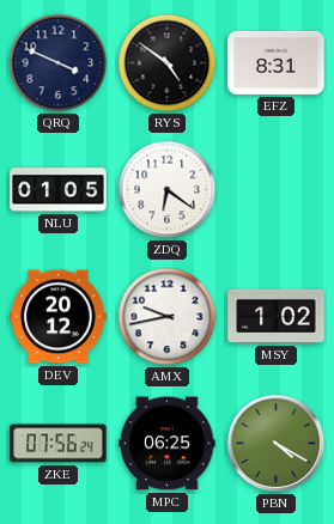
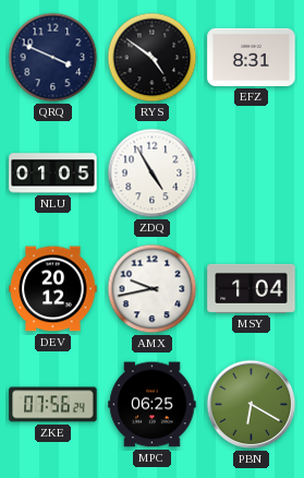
ZDQ: 6:21 -> 4:55 (153, 174)
MSY: 1:02 -> 1:04 (252, 288)
PBN: 4:20 -> 6:20 (252, 405)
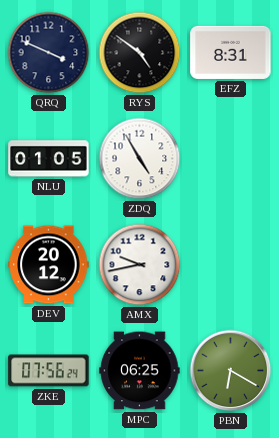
MSY: 1:04 -> none (252, 288)
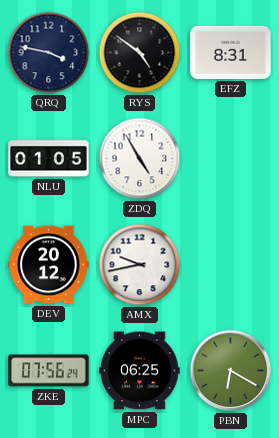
QRQ: 3:49 -> 3:47 (49, 53)
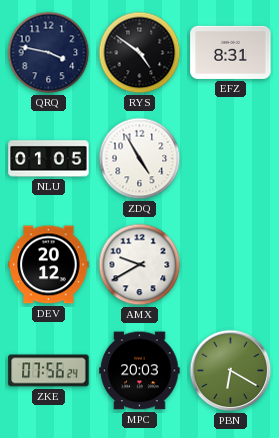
AMX: 9:43 -> 9:40 (140, 265)
MPC: 06:25 -> 20:03 (140, 371)
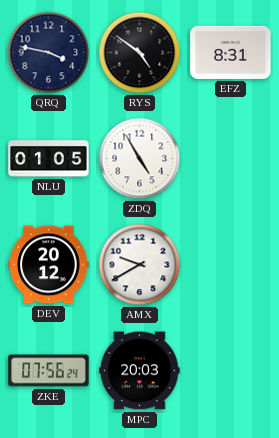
PBN: 6:20 -> none (231, 371)
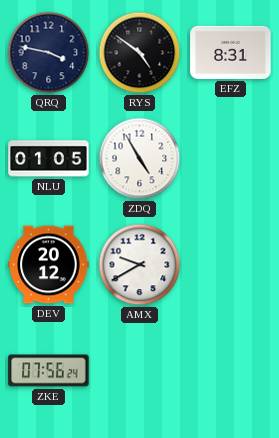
MPC: 20:03 -> none (140, 371)
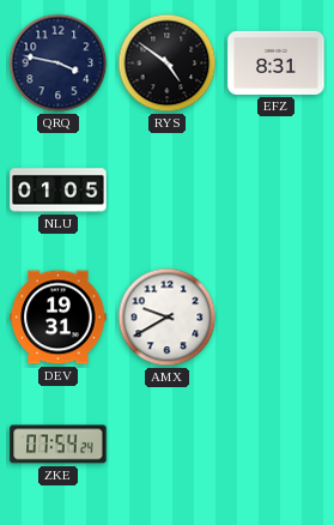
ZDQ: 4:55 -> none (140, 159)
DEV: 20:12 -> 19:31 (59, 318)
ZKE: 07:56 -> 07:54 (59, 445)
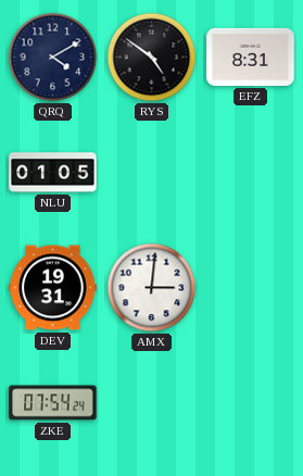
QRQ: 3:47 -> 4:10 (53, 58)
AMX: 9:40 -> 3:01 (152, 288)
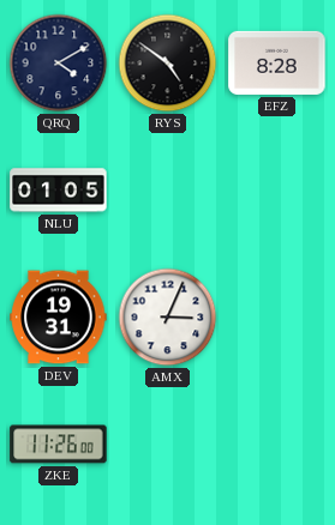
EFZ: 8:31 -> 8:28 (277, 62)
AMX: 3:01 -> 3:04 (168, 318)
ZKE: 07:54 -> 11:26 (59, 445)
